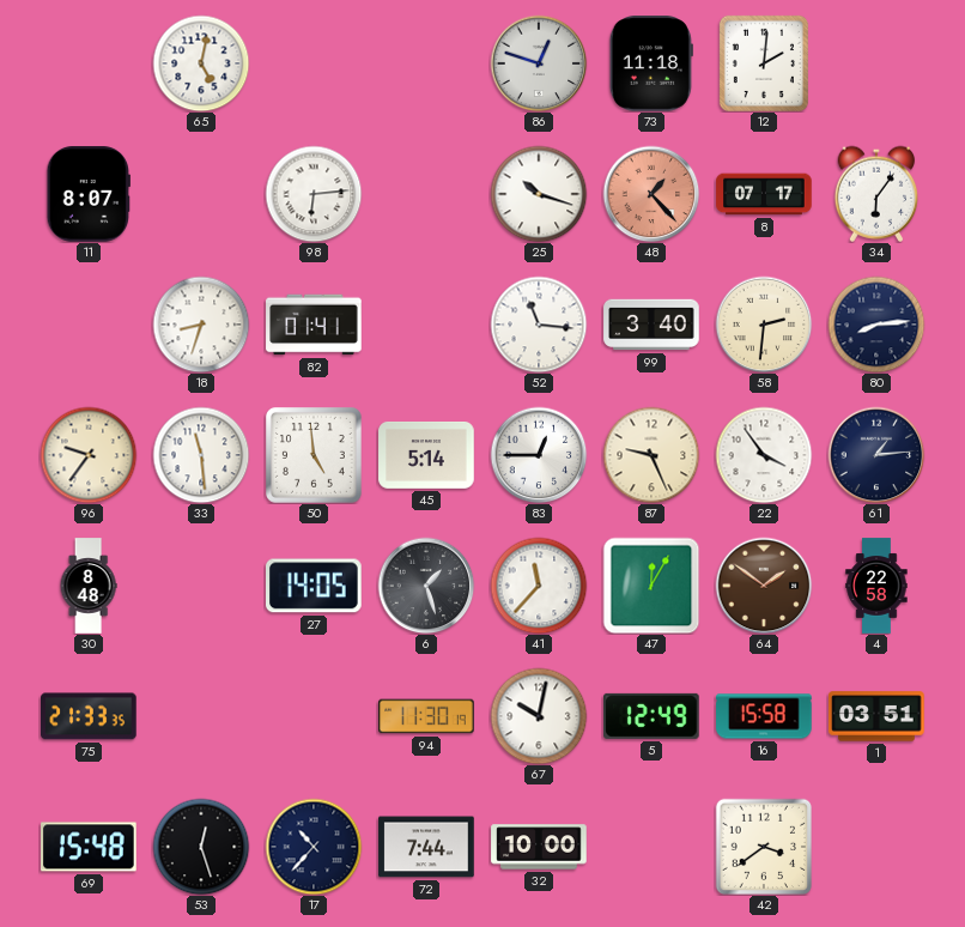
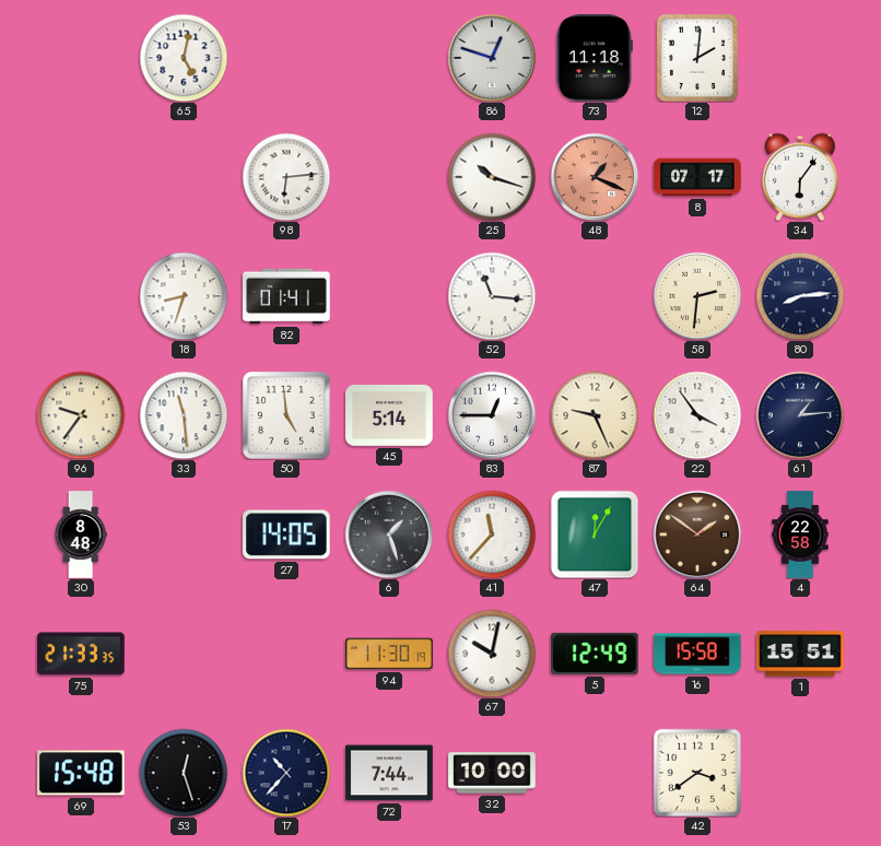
11: 8:07 -> none (89, 194)
48: 1:23 -> 1:19 (595, 177)
99: 3:40 -> none (651, 325)
1: 03:51 -> 15:51 (800, 654)
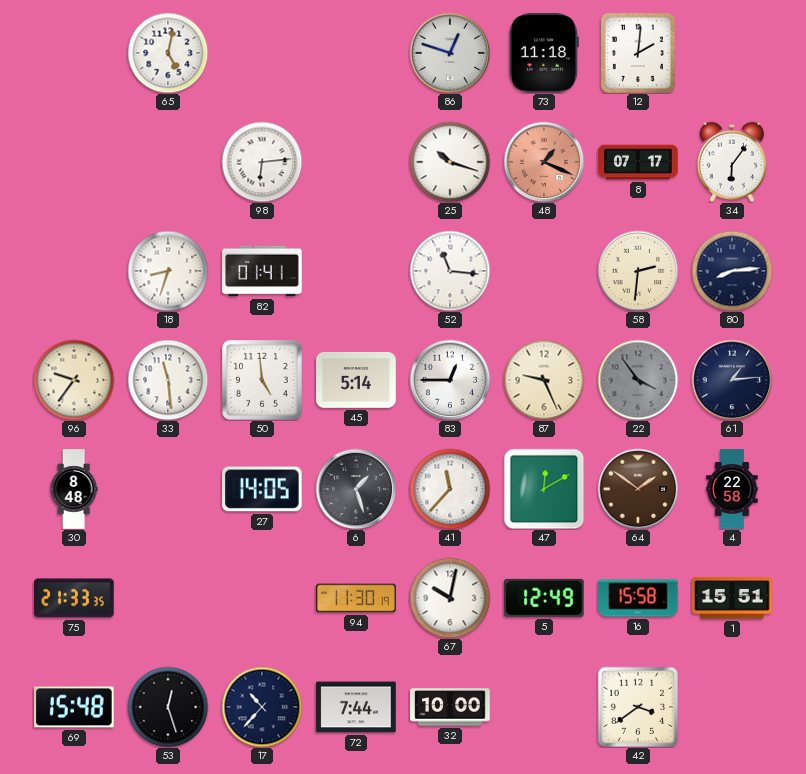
22 dial: white -> grey (638, 380)
47: 12:05 -> 12:10 (544, 489)
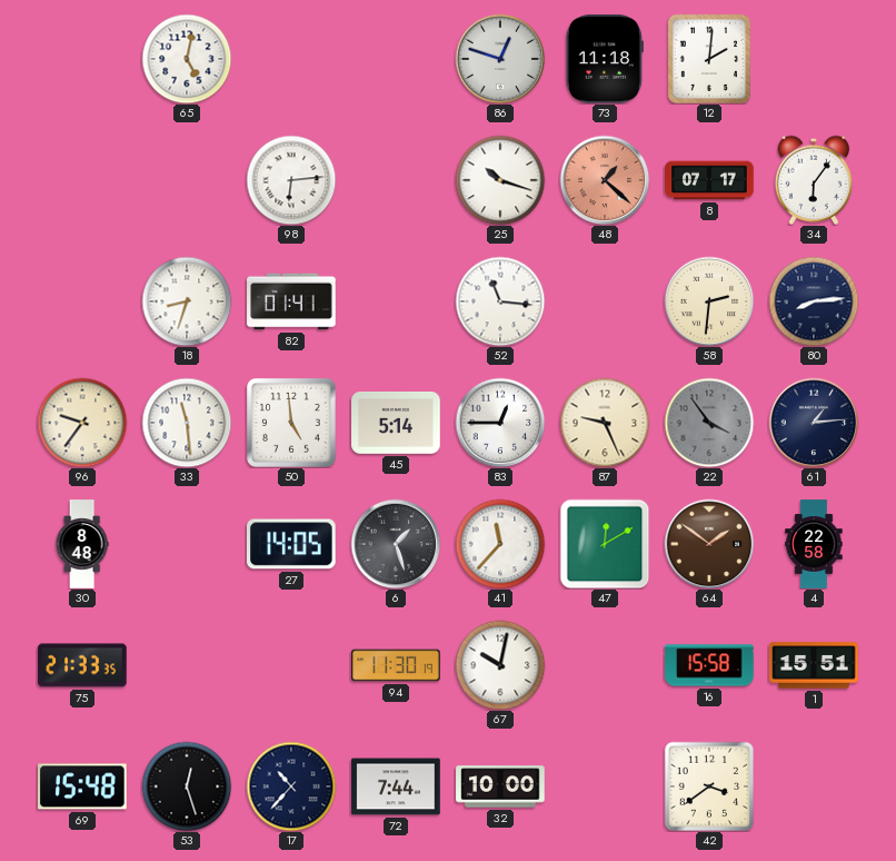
48: 1:19 -> 1:22 (605, 180)
5: 12:49 -> none (545, 598)
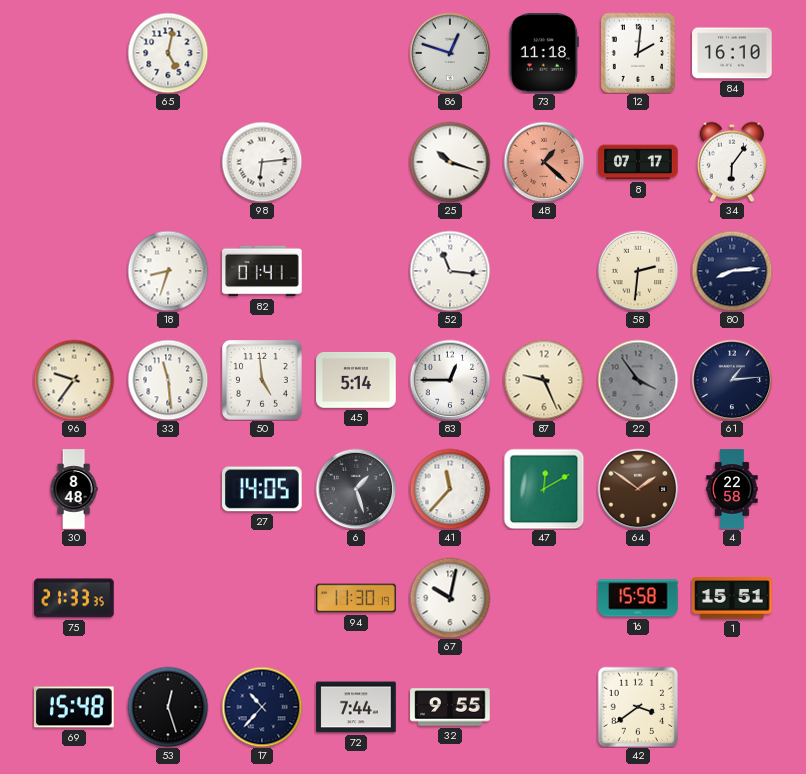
84: none -> 16:10 (732, 53)
32: 10:00 -> 9:55 (450, 707)
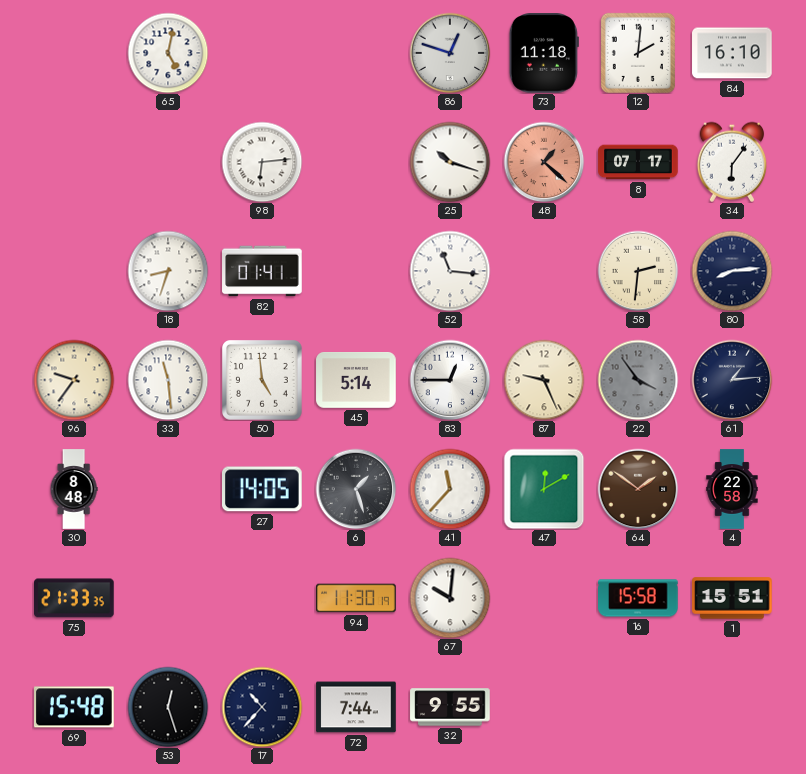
67: 10:02 -> 10:01 (450, 598)
42: 3:39 -> none (637, 706)
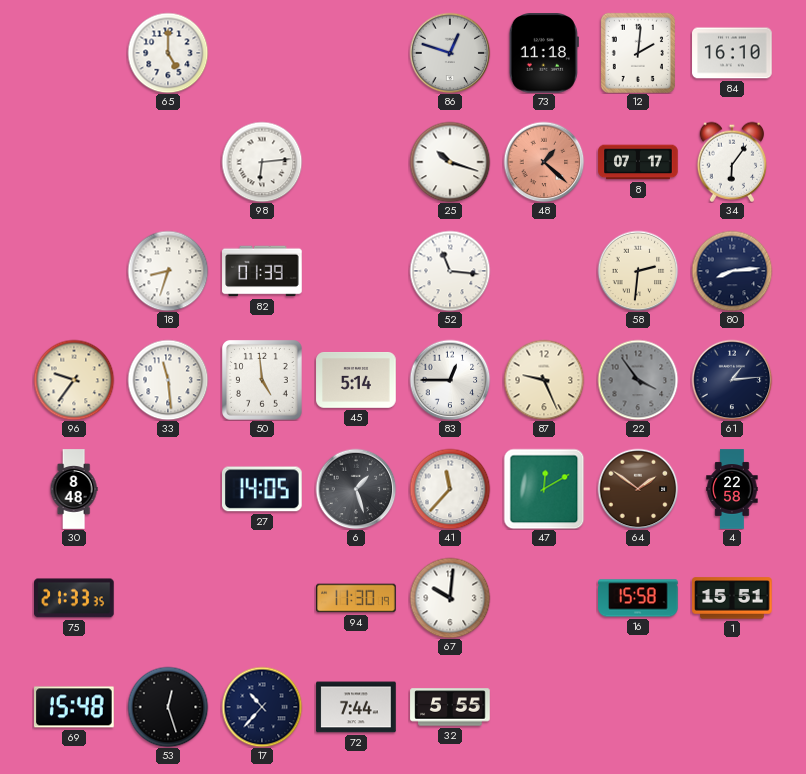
65: 5:02 -> 5:00 (168, 53)
82: 01:41 -> 01:39 (262, 271)
32: 9:55 -> 5:55 (450, 707)
